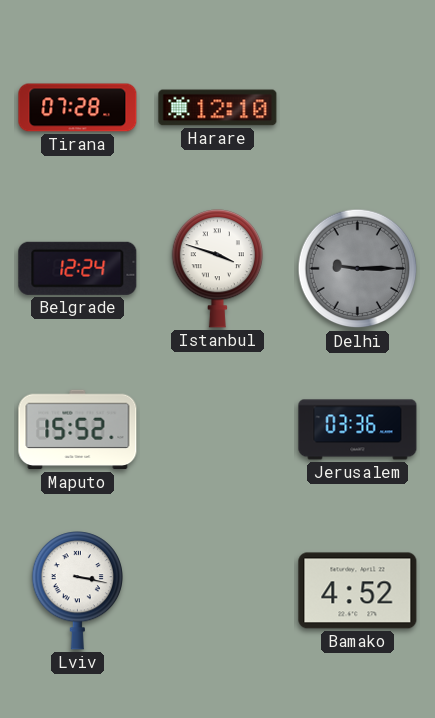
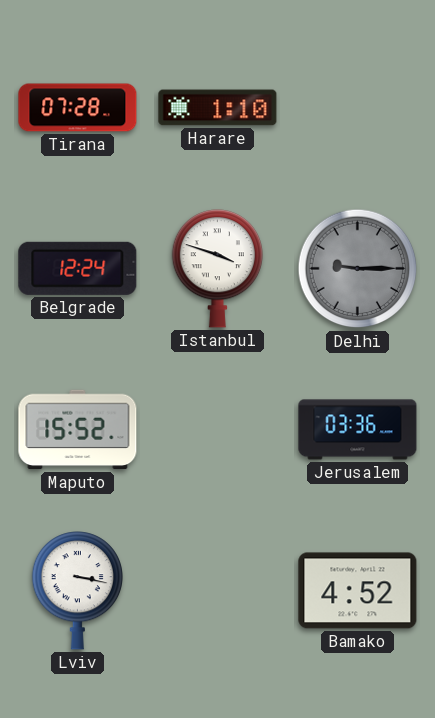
Harare: 12:10 -> 1:10 (218, 108)
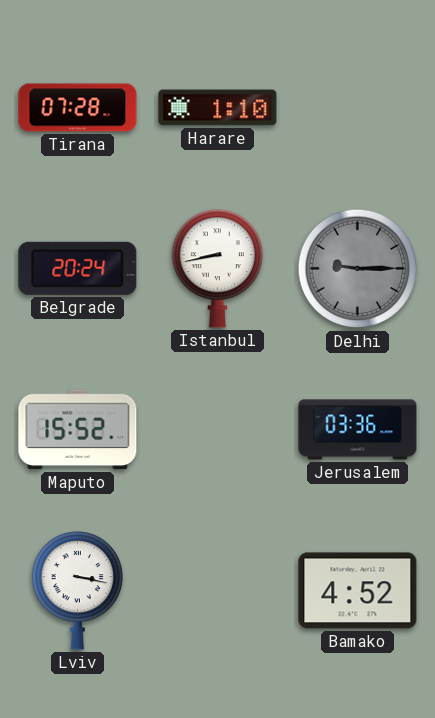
Belgrade: 12:24 -> 20:24 (78, 268)
Istanbul: 3:48 -> 8:43 (217, 269)
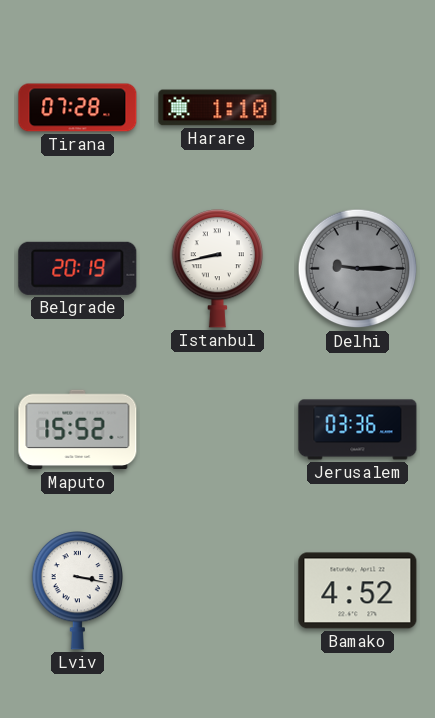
Belgrade: 20:24 -> 20:19 (78, 268)
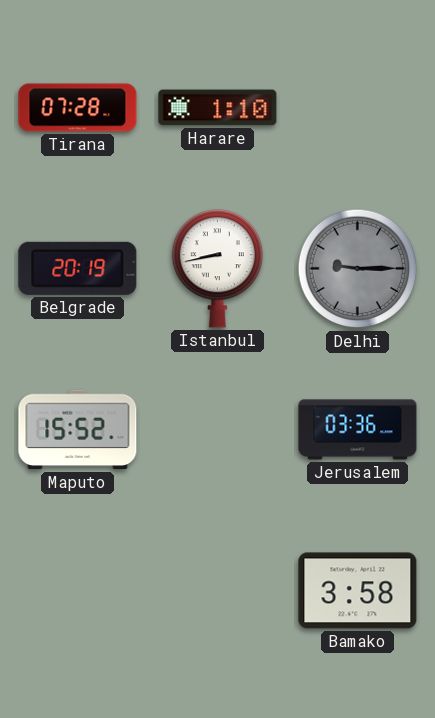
Lviv: 3:17 -> none (77, 591)
Bamako: 4:52 -> 3:58 (358, 591)
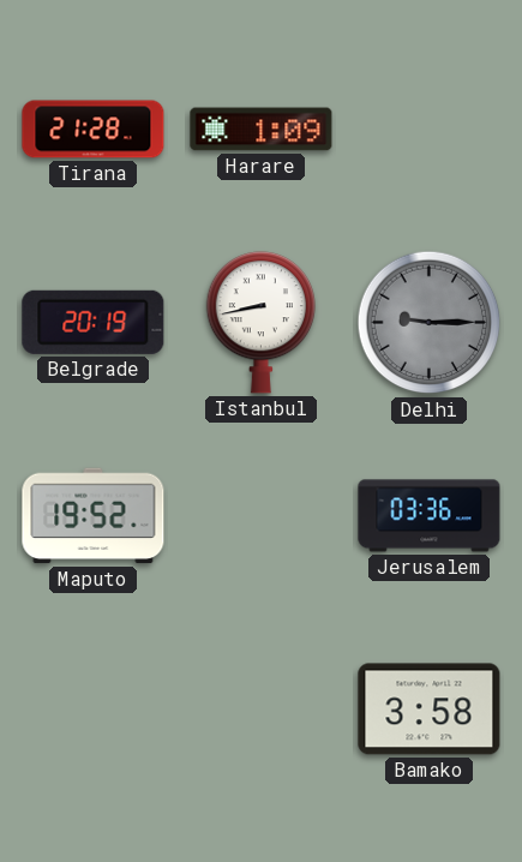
Tirana: 07:28 -> 21:28 (94, 130)
Harare: 1:10 -> 1:09 (262, 130)
Maputo: 15:52 -> 19:52 (94, 516)
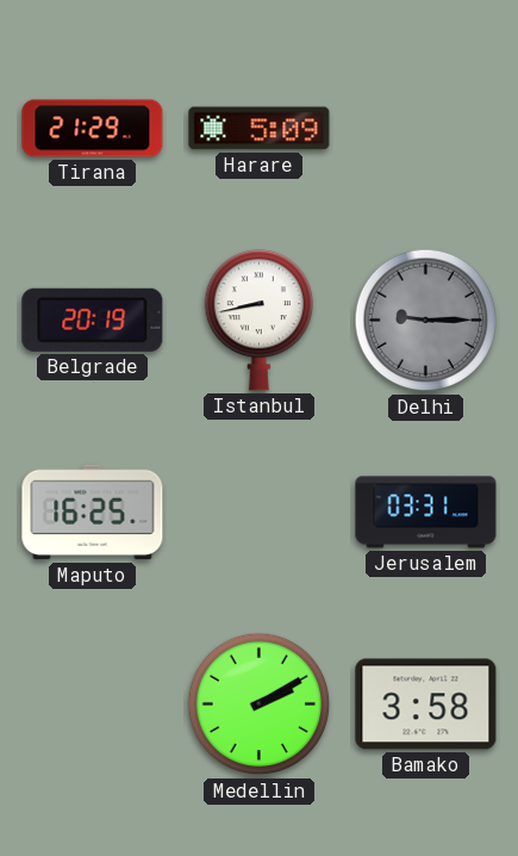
Tirana: 21:28 -> 21:29 (93, 129)
Harare: 1:09 -> 5:09 (260, 129)
Maputo: 19:52 -> 16:25 (93, 513)
Jerusalem: 03:36 -> 03:31 (426, 513)
Medellin: none -> 2:10 (260, 705)
